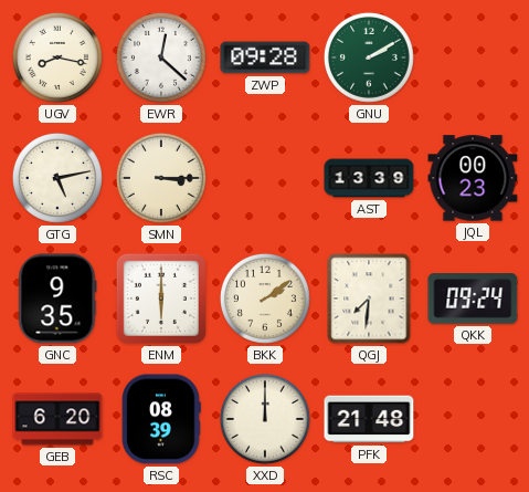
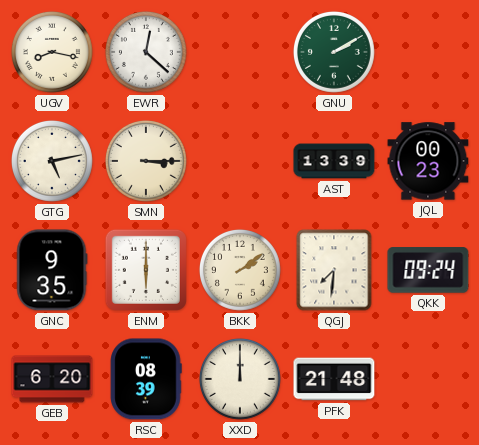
ZWP: 09:28 -> none (265, 57)
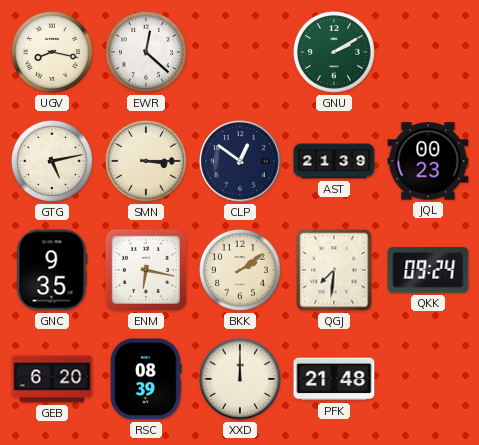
CLP: none -> 12:51 (240, 161)
AST: 13:39 -> 21:39 (334, 161)
ENM: 6:00 -> 6:17 (146, 270)
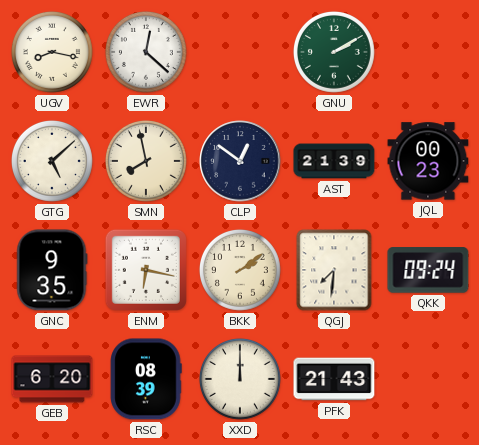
GTG: 5:13 -> 5:08 (52, 161)
SMN: 3:15 -> 7:58 (146, 161)
PFK: 21:48 -> 21:43 (334, 379)
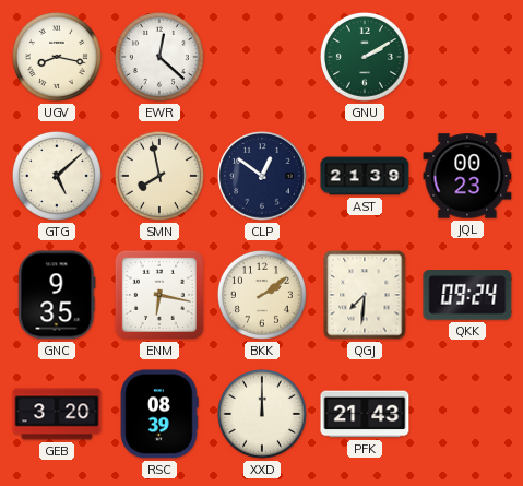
GEB: 6:20 -> 3:20 (57, 414)
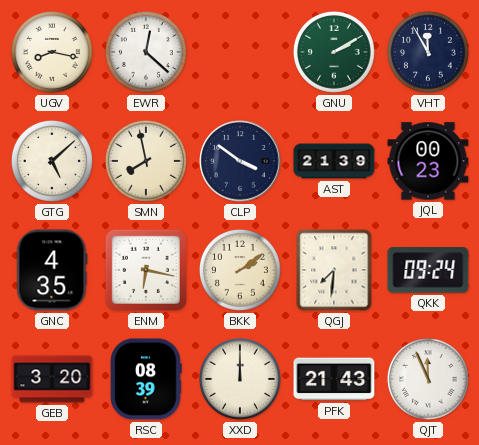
VHT: none -> 11:55 (428, 52)
CLP: 12:51 -> 3:51 (240, 161)
GNC: 9:35 -> 4:35 (52, 270)
QJT: none -> 11:56 (428, 379)
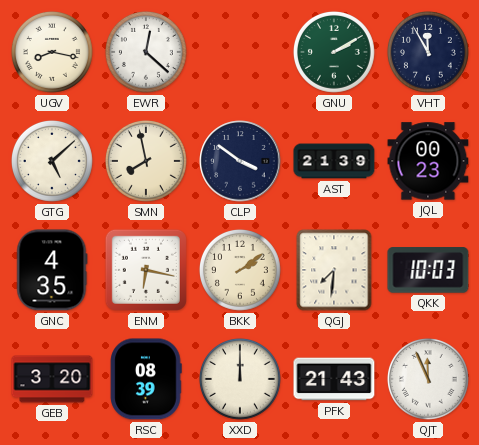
QKK: 09:24 -> 10:03 (428, 270)
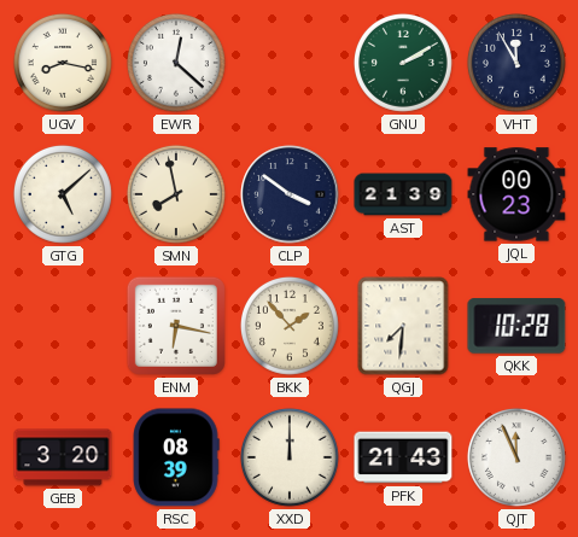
GNC: 4:35 -> none (52, 270)
BKK: 2:09 -> 1:53 (290, 326)
QKK: 10:03 -> 10:28 (516, 326)
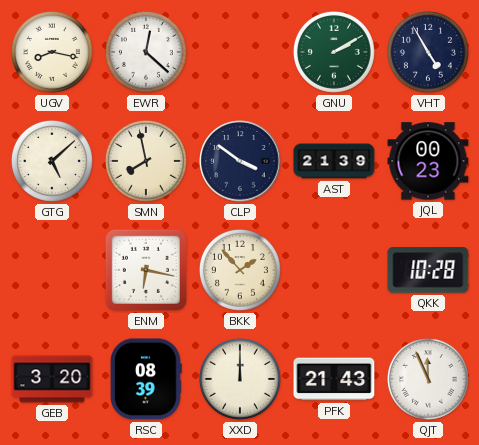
VHT: 11:55 -> 4:55 (428, 52)
QGJ: 7:31 -> none (403, 326)
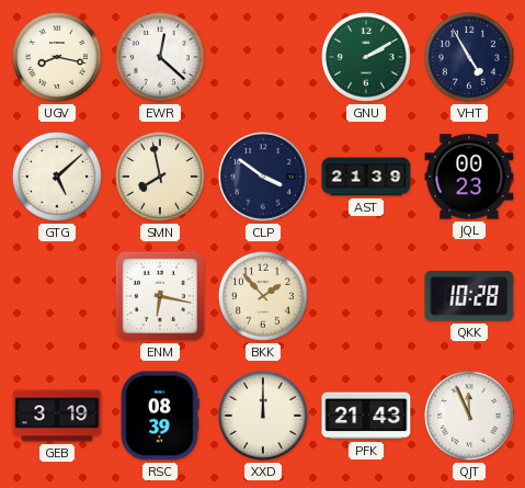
GEB: 3:20 -> 3:19 (57, 416)
